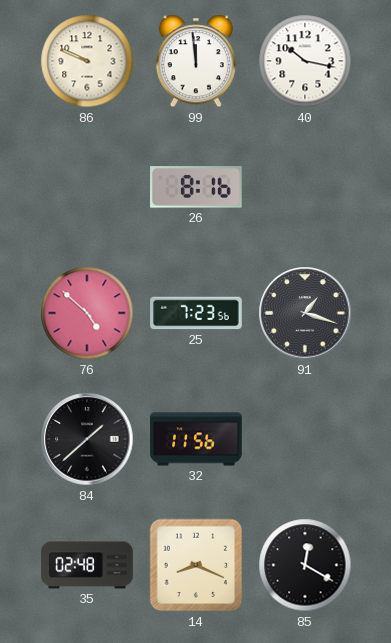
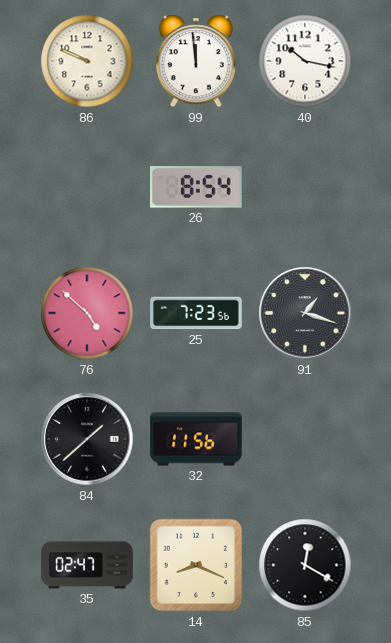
26: 8:16 -> 8:54 (197, 187)
35: 02:48 -> 02:47 (87, 565)
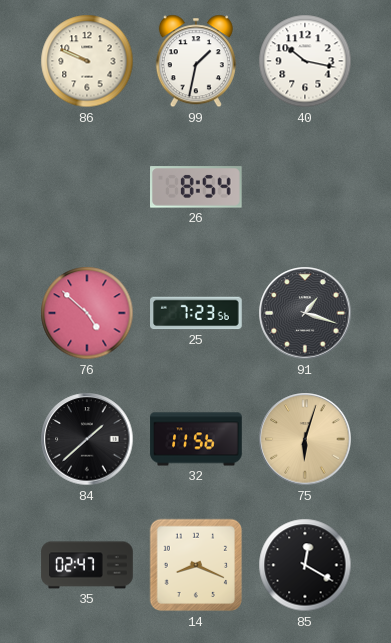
99: 11:59 -> 1:32 (196, 61)
75: none -> 6:03 (305, 439)
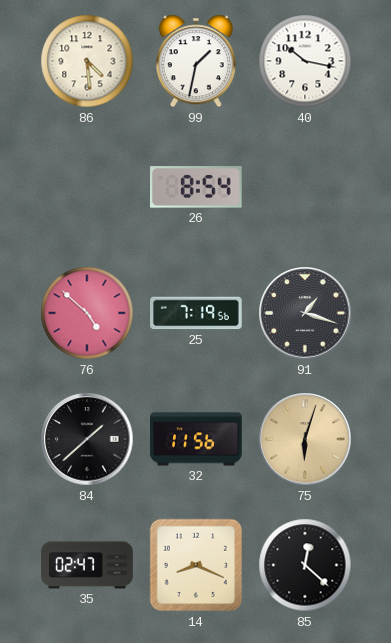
86: 9:49 -> 4:29 (87, 61)
25: 7:23 -> 7:19 (196, 313)
85: 12:20 -> 12:22 (305, 565)
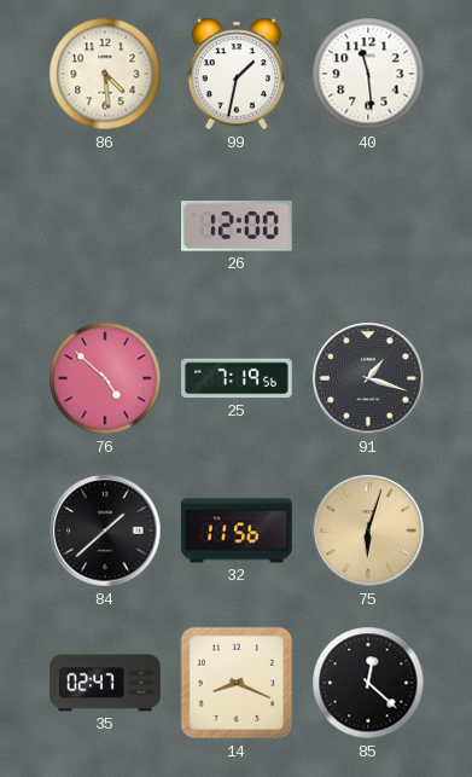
40: 10:17 -> 11:29 (368, 74)
26: 8:54 -> 12:00 (238, 226)
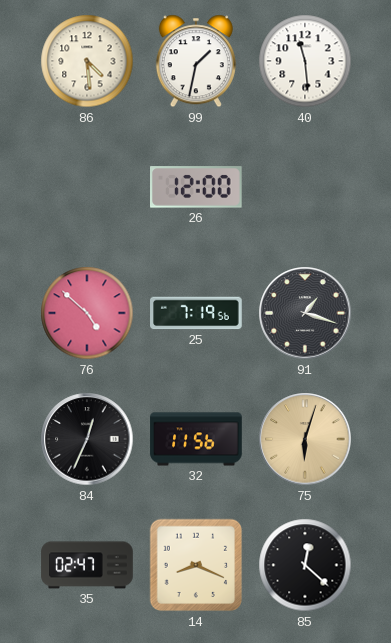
84: 1:38 -> 12:34 (87, 439)
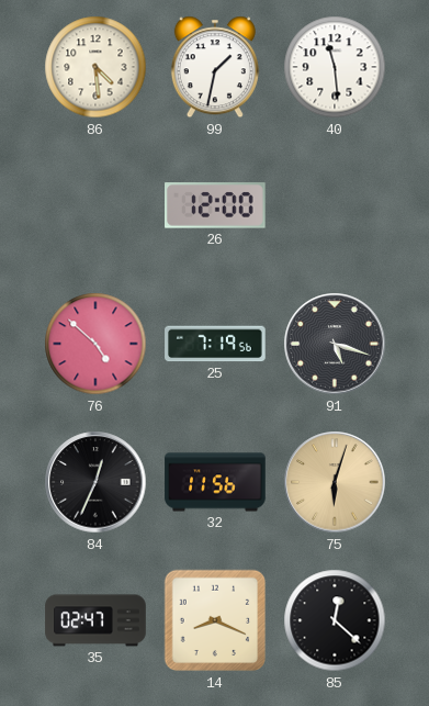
91: 1:18 -> 5:18 (335, 344)
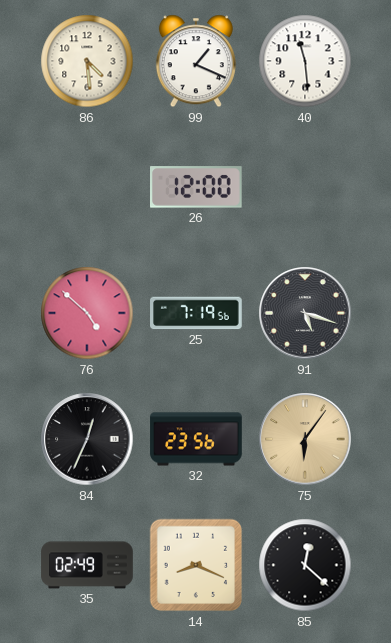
99: 1:32 -> 1:19 (196, 61)
32: 11:56 -> 23:56 (196, 439)
75: 6:03 -> 6:06 (305, 439)
35: 02:47 -> 02:49 (87, 565)
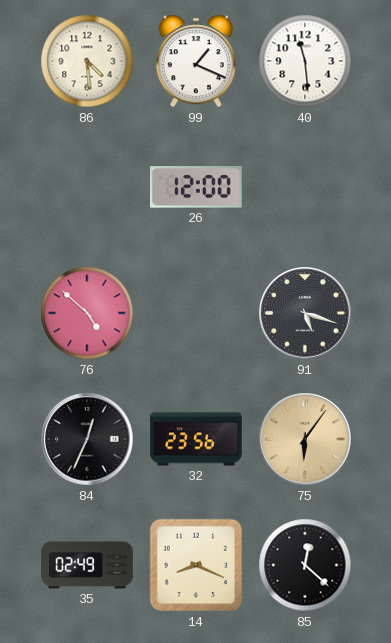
25: 7:19 -> none (196, 313)
